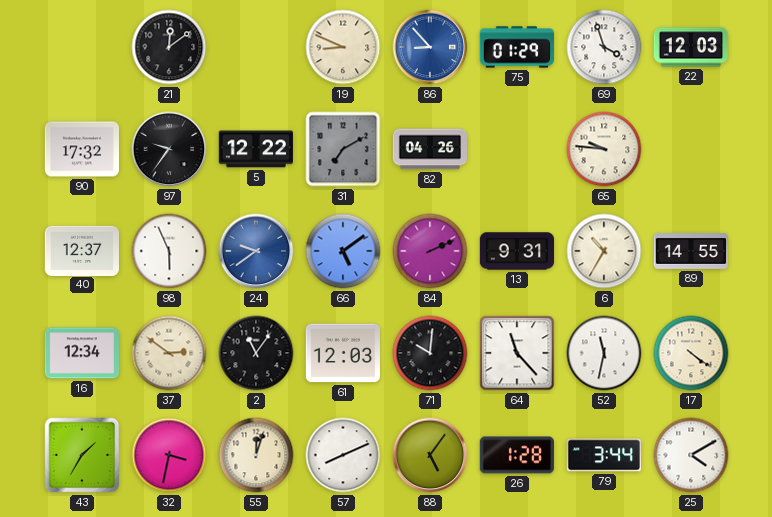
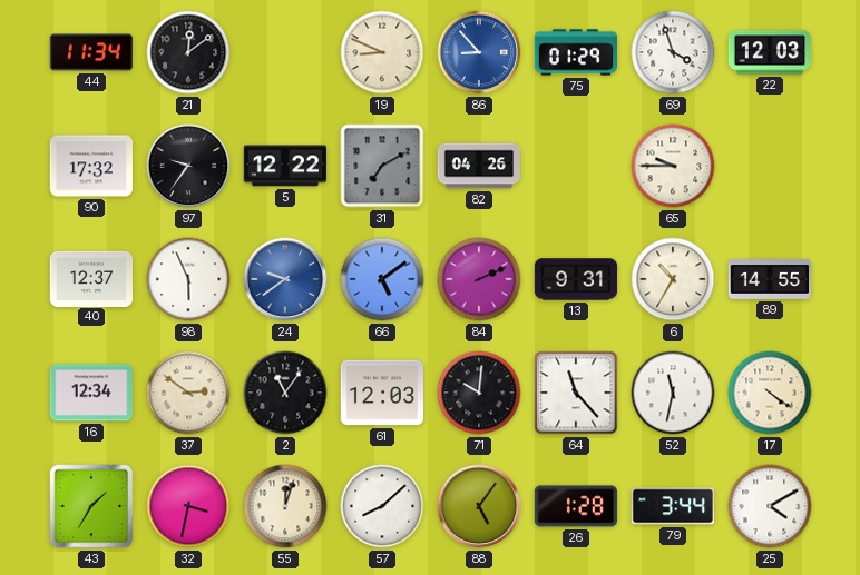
44: none -> 11:34 (90, 52)
65: 9:46 -> 9:45 (673, 166)
57: 8:11 -> 8:08 (382, 506)
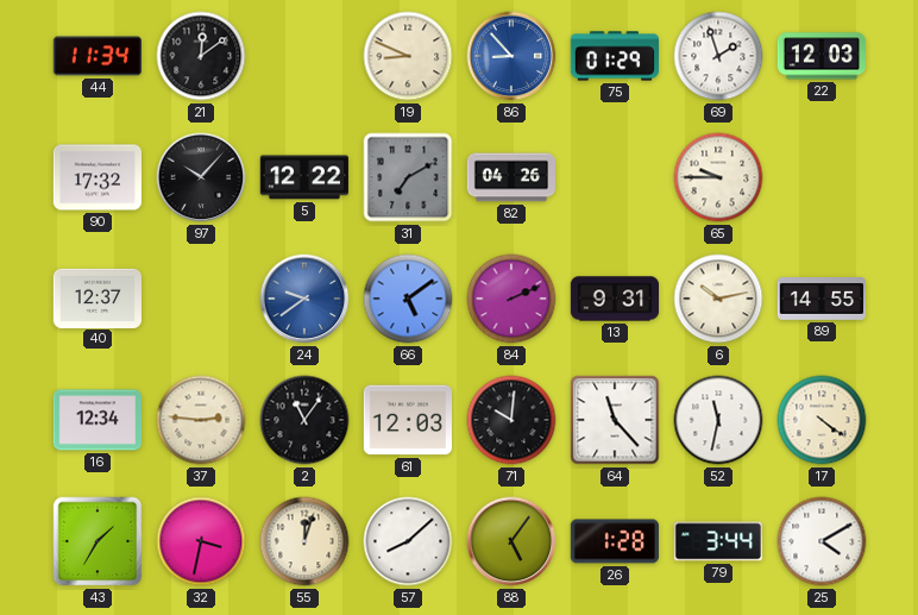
69: 3:57 -> 1:57 (718, 56)
97: 9:36 -> 10:07 (201, 177)
98: 5:56 -> none (188, 279)
6: 10:35 -> 10:13 (718, 299)
37: 2:51 -> 2:46 (201, 420)
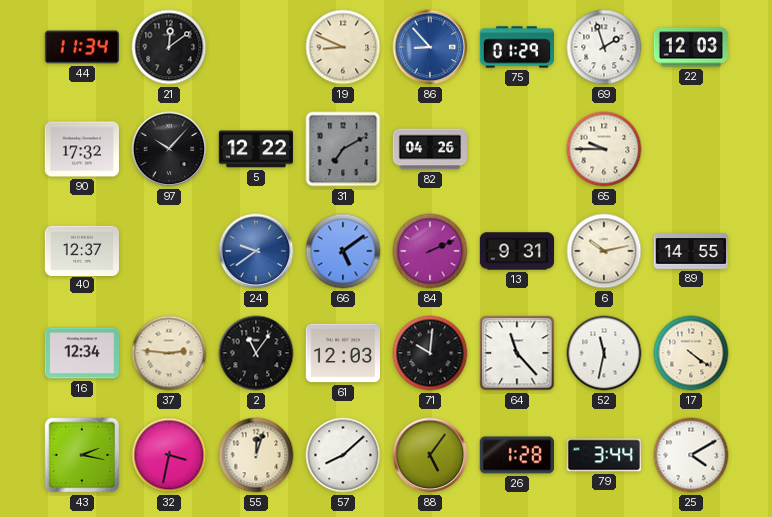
43: 1:35 -> 2:17 (82, 455)
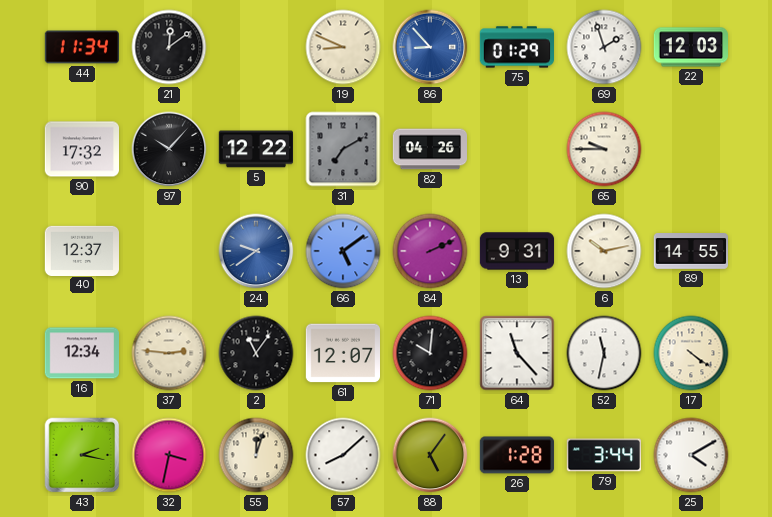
61: 12:03 -> 12:07 (342, 353)
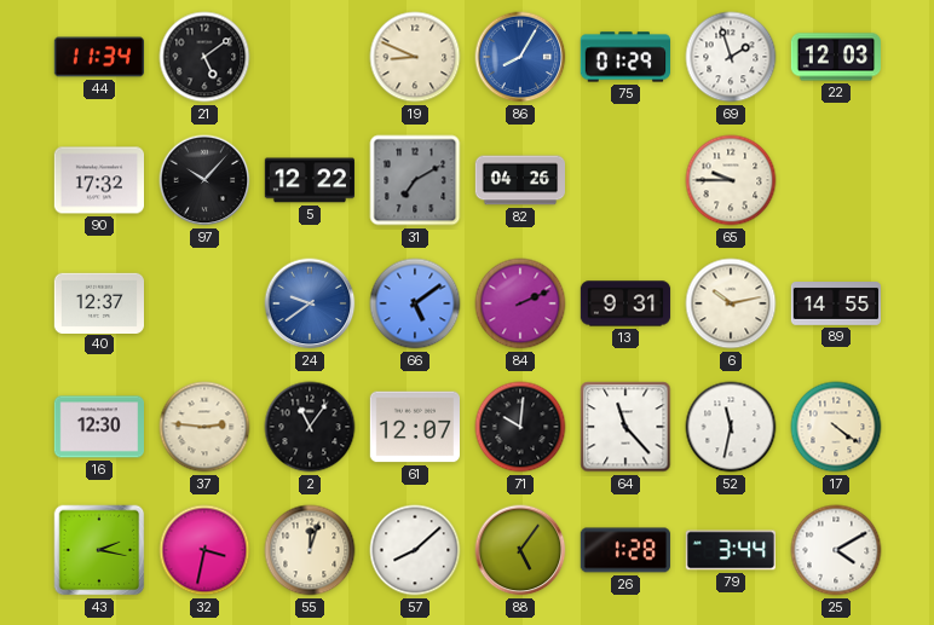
21: 12:09 -> 5:09 (204, 57)
86: 8:53 -> 8:05 (520, 57)
16: 12:34 -> 12:30 (98, 427)
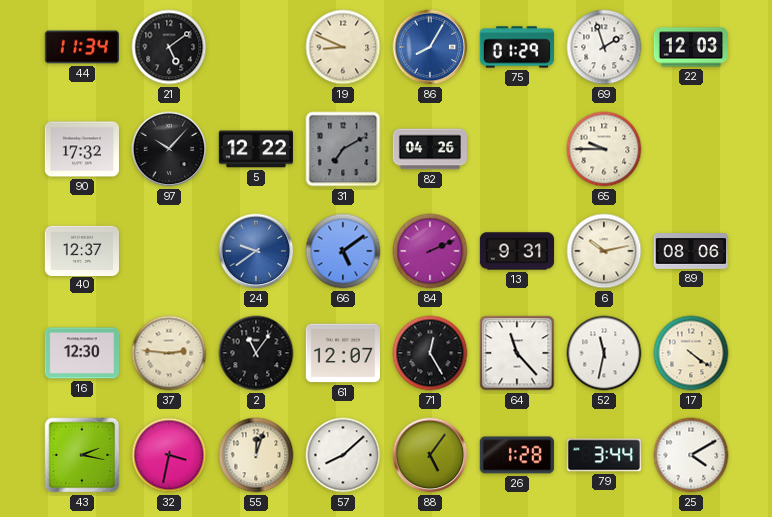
89: 14:55 -> 08:06 (690, 252)
71: 10:01 -> 12:25 (430, 353)
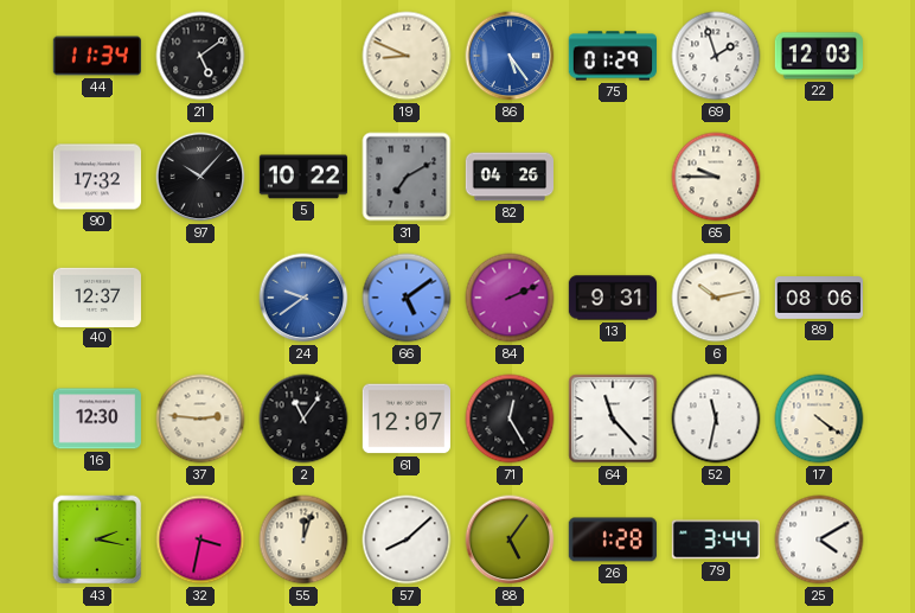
86: 8:05 -> 5:24 (510, 56)
5: 12:22 -> 10:22 (302, 177)
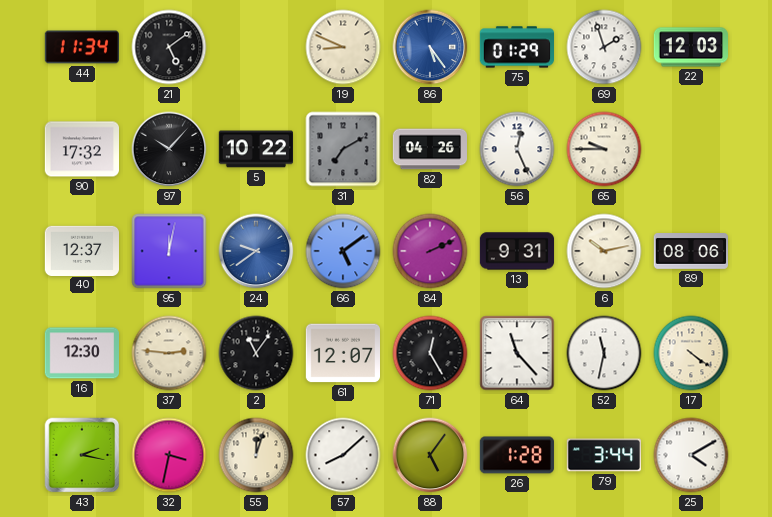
56: none -> 12:26 (517, 149)
95: none -> 12:02 (169, 251)
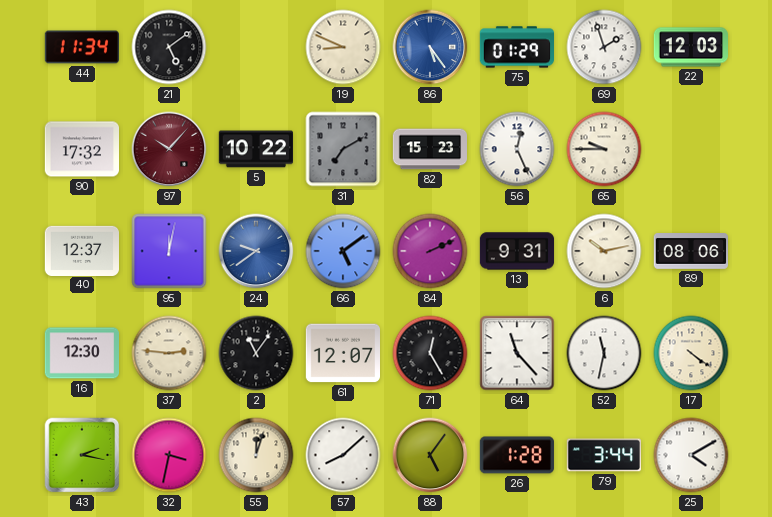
97 dial: black -> burgundy (169, 149)
82: 04:26 -> 15:23 (429, 149)
